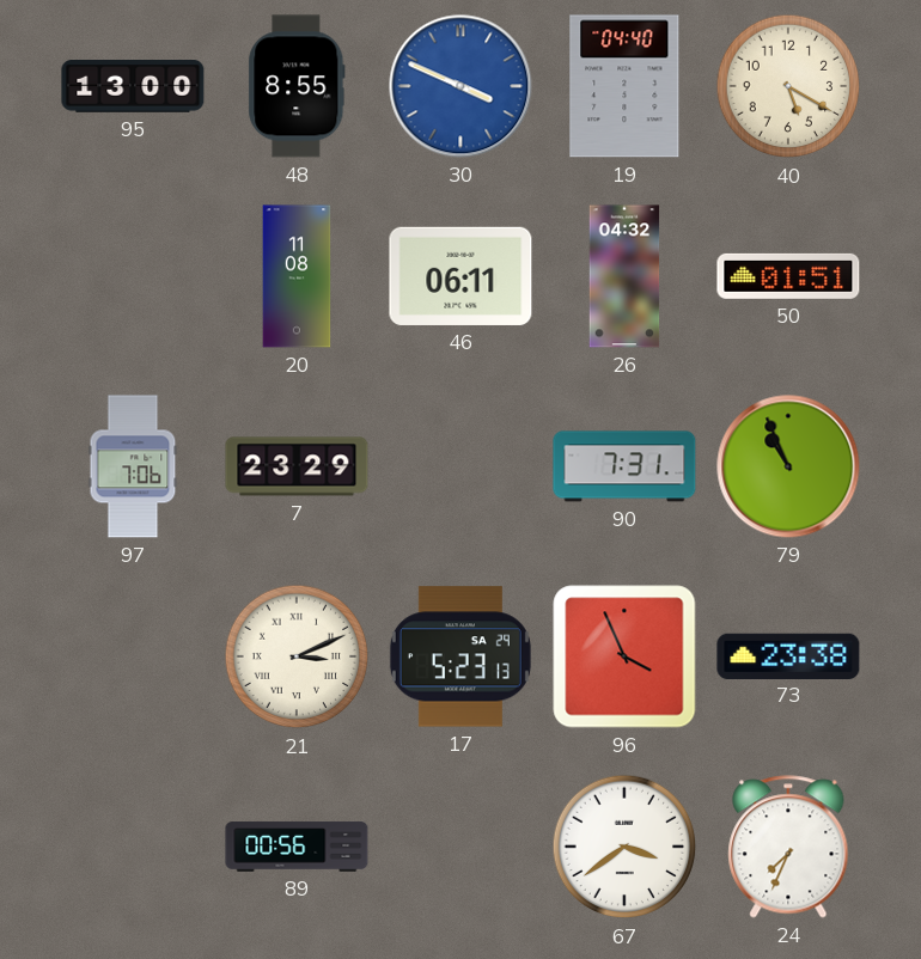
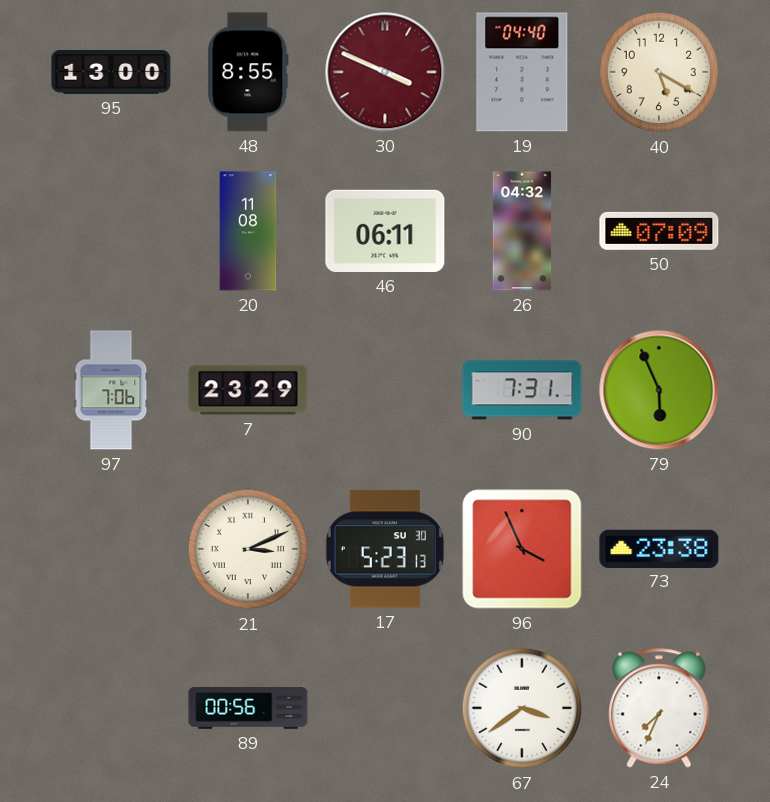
30 dial: blue -> burgundy (385, 72)
50: 01:51 -> 07:09 (659, 231)
79: 10:56 -> 5:56 (659, 390)
17 date: SA 29 -> SU 30 (385, 549)
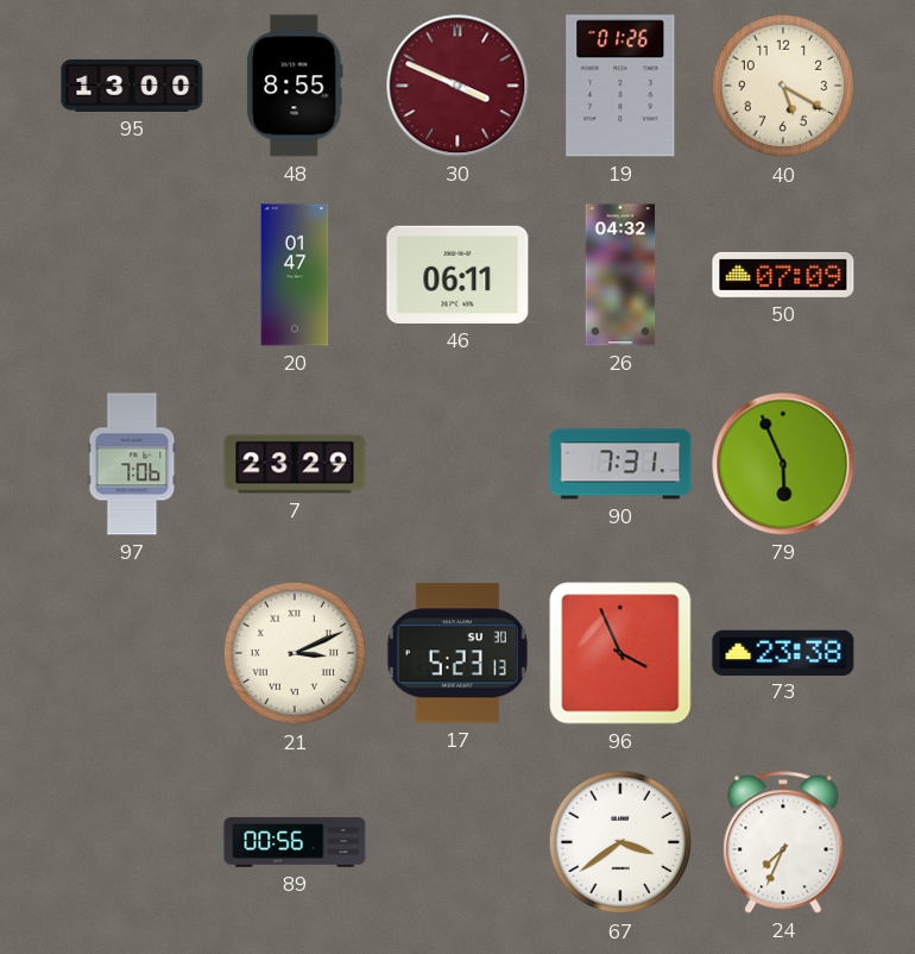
19: 04:40 -> 01:26 (620, 86)
20: 11:08 -> 01:47 (295, 275)
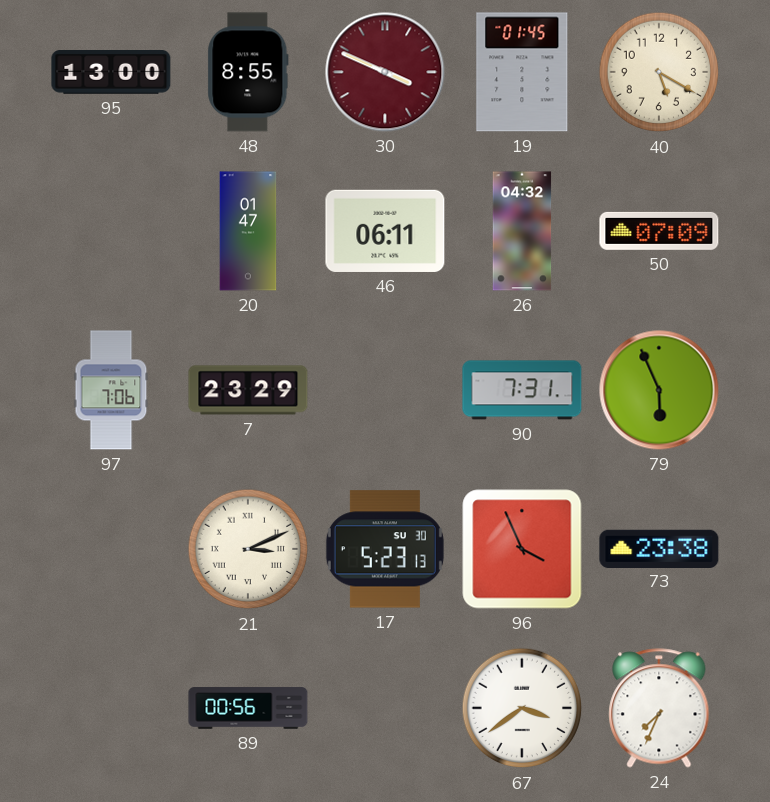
19: 01:26 -> 01:45 (522, 72)
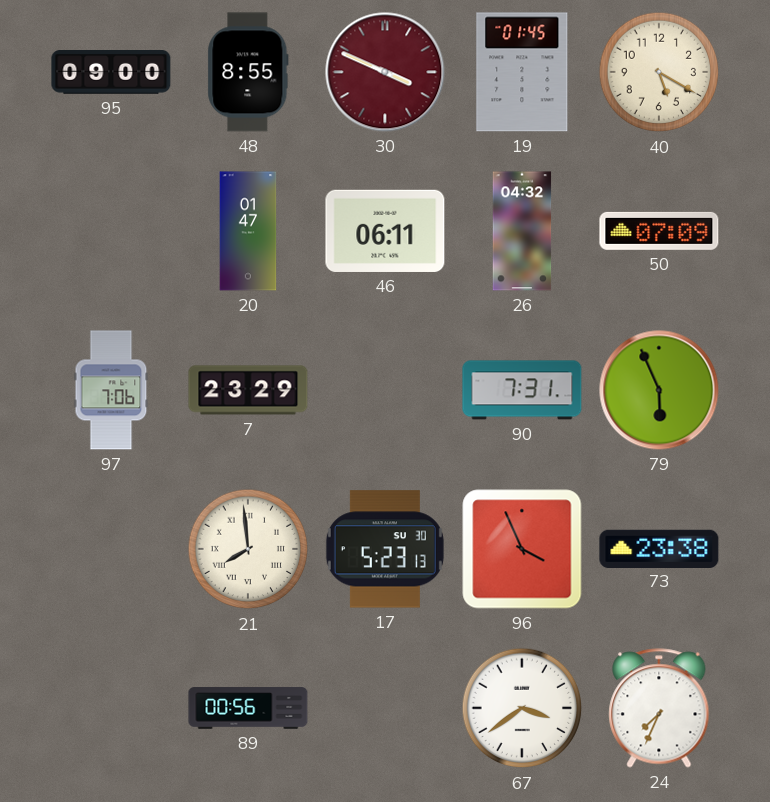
95: 13:00 -> 09:00 (111, 73)
21: 3:11 -> 7:59 (248, 549)
